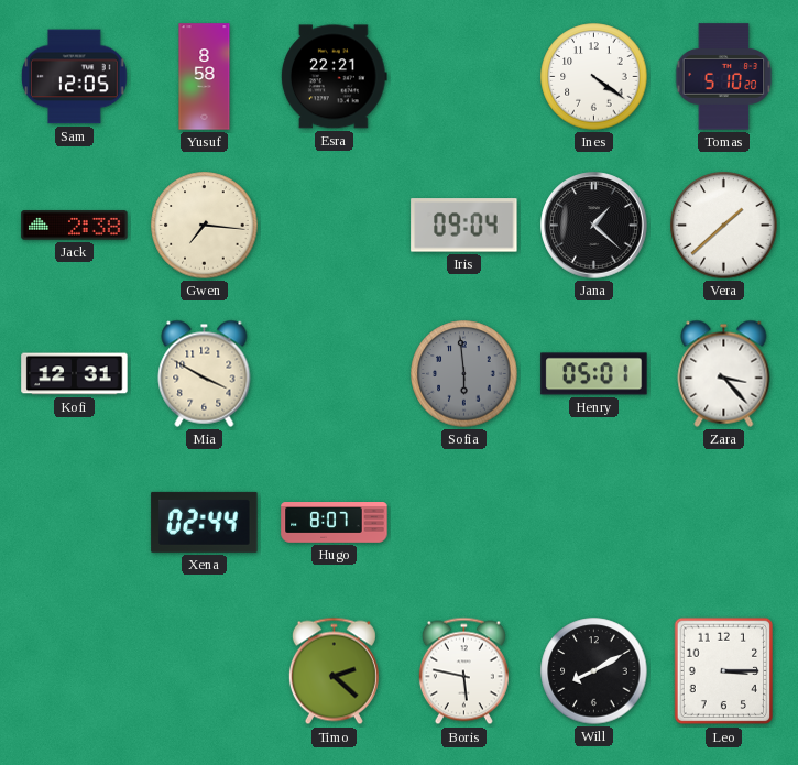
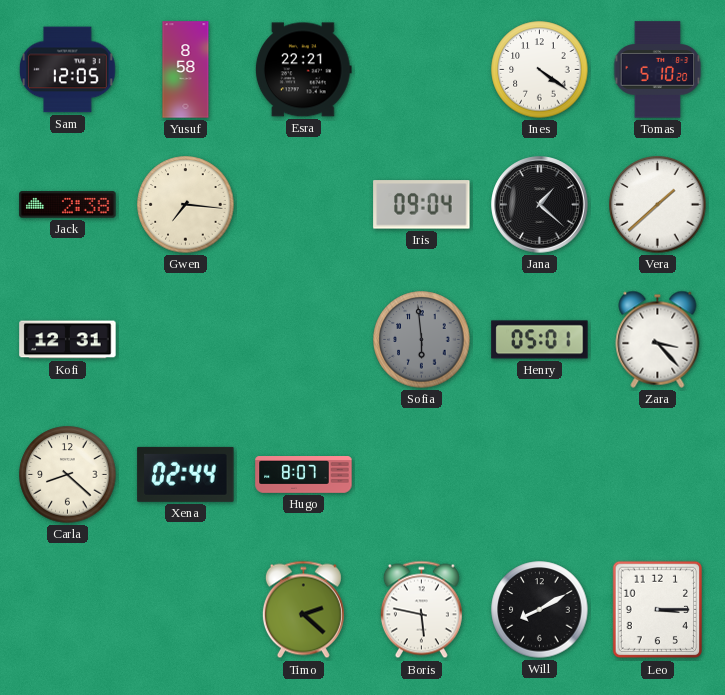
Mia: 3:50 -> none (205, 373)
Carla: none -> 8:22 (68, 475)
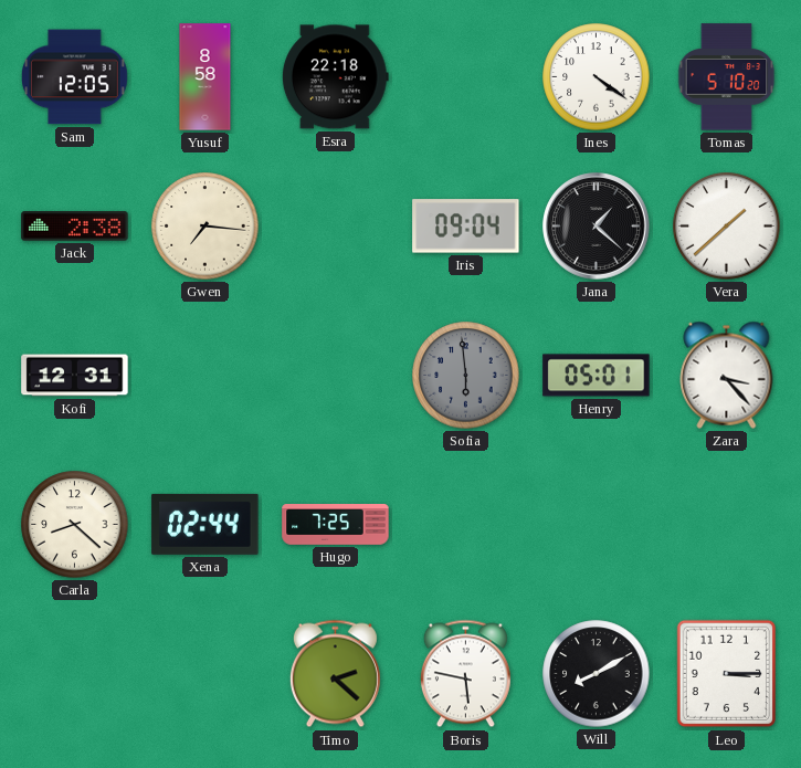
Esra: 22:21 -> 22:18 (335, 77)
Hugo: 8:07 -> 7:25 (336, 525)
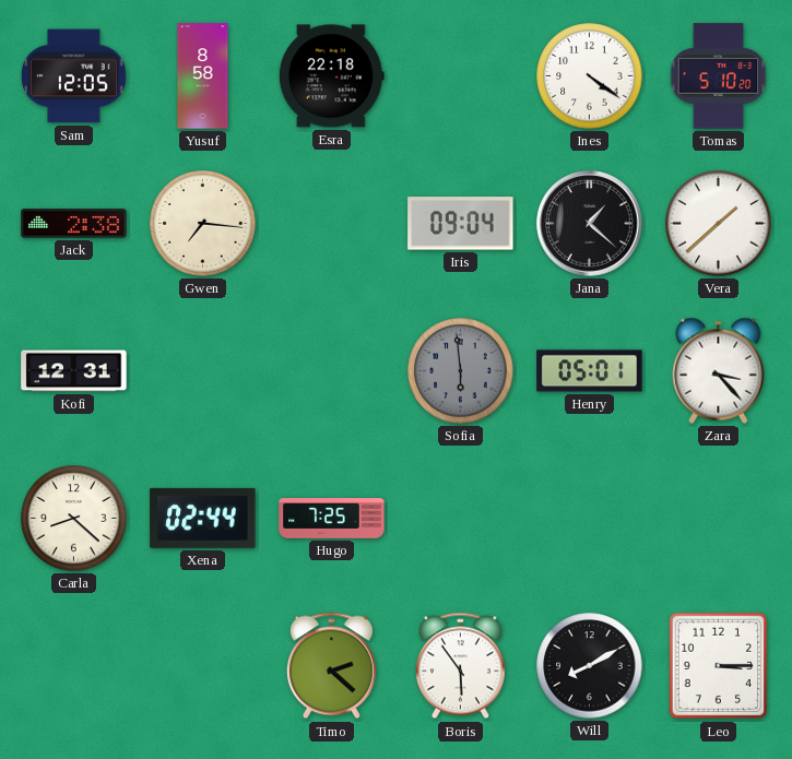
Boris: 5:47 -> 5:54 (460, 666)
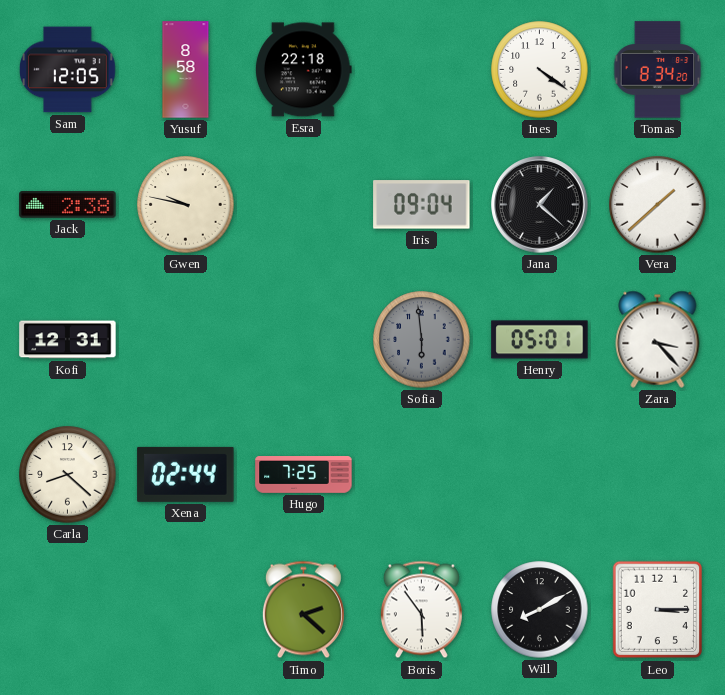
Tomas: 5:10 -> 8:34 (658, 70)
Gwen: 7:16 -> 9:47 (186, 205)
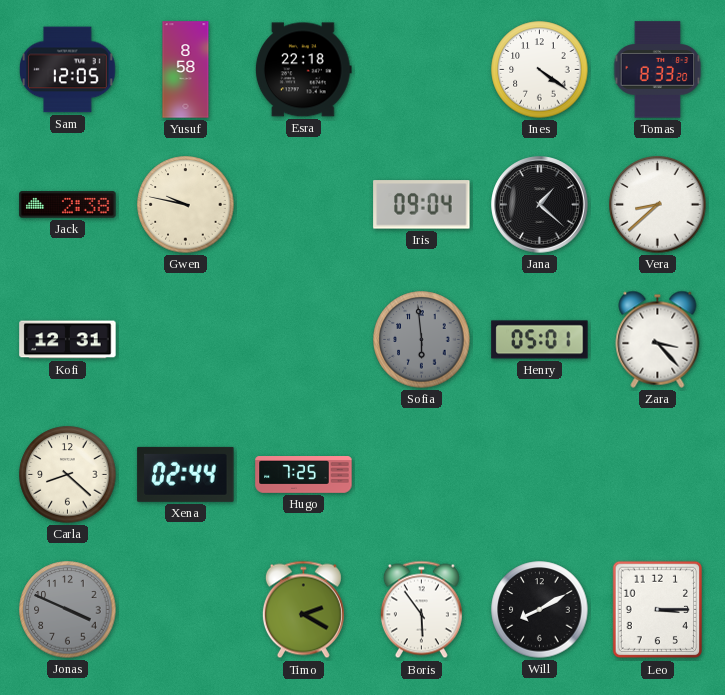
Tomas: 8:34 -> 8:33 (658, 70)
Vera: 1:38 -> 8:38 (658, 205)
Jonas: none -> 3:49 (68, 610)
Timo: 2:22 -> 2:20 (303, 610)
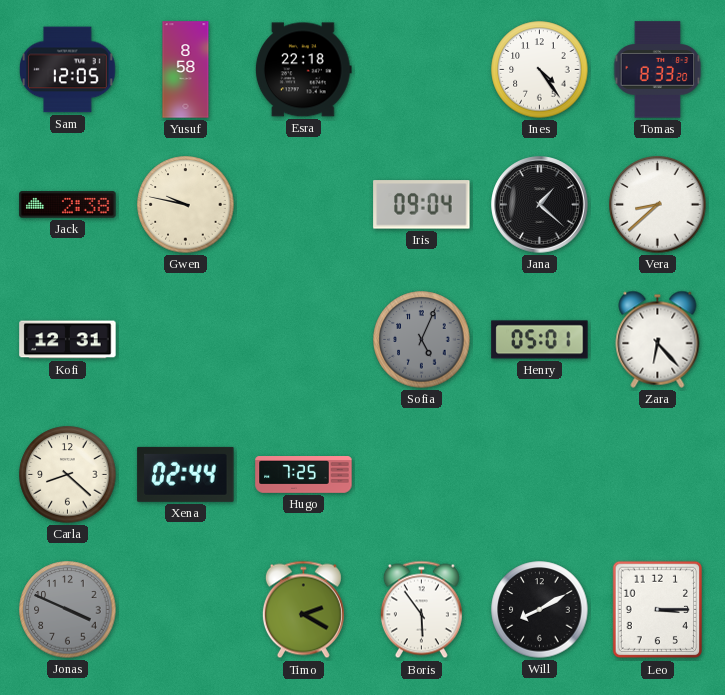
Ines: 4:21 -> 4:24 (540, 70)
Sofia: 5:59 -> 5:04 (422, 340)
Zara: 3:23 -> 6:23 (658, 339)
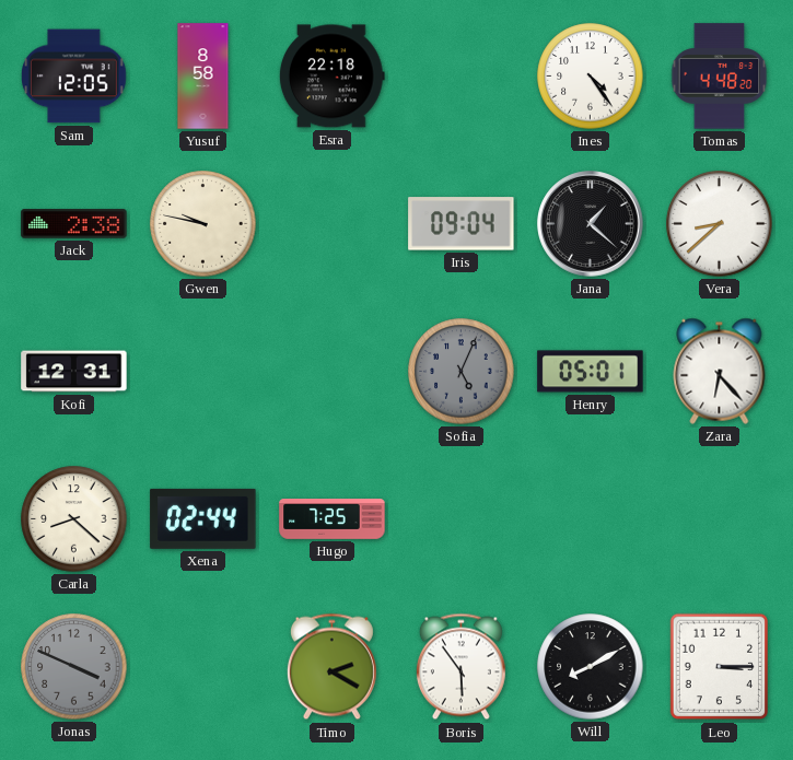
Tomas: 8:33 -> 4:48 (720, 77)
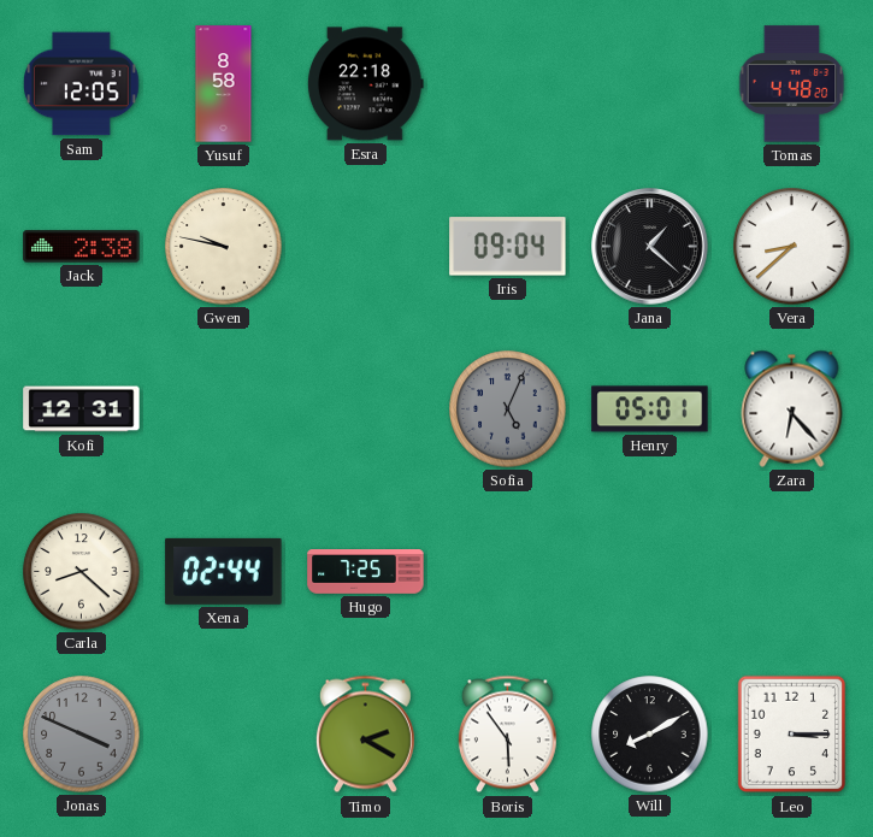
Ines: 4:24 -> none (591, 77)
